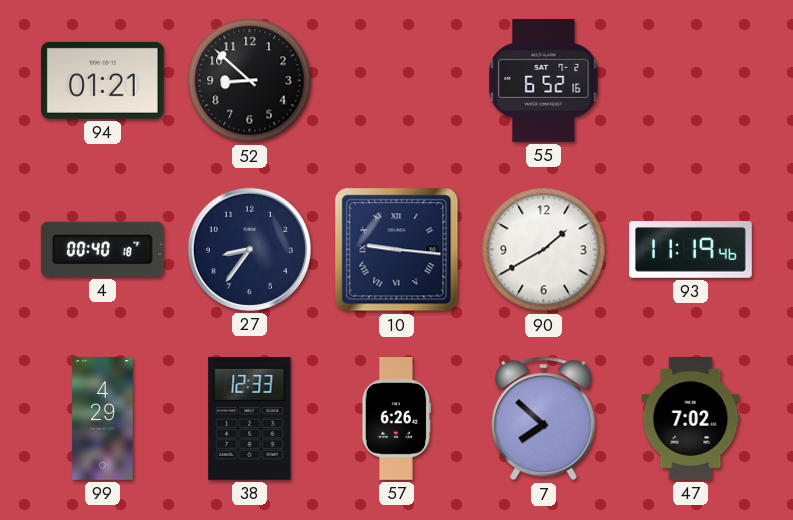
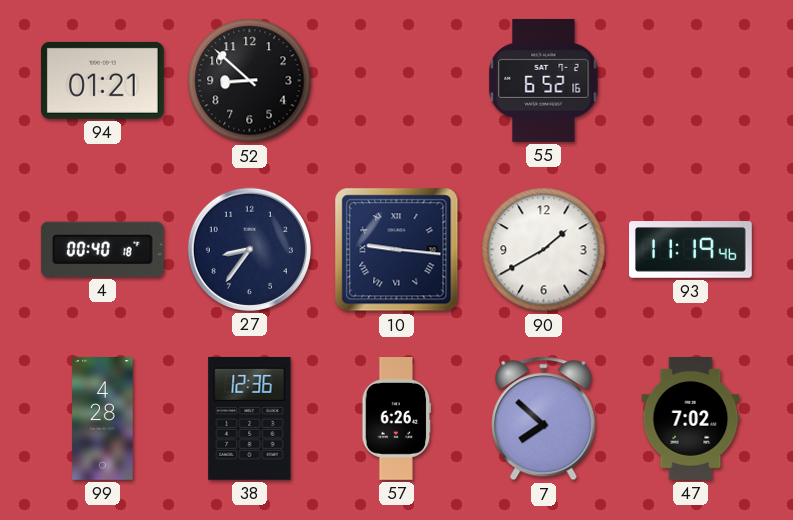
99: 4:29 -> 4:28 (103, 419)
38: 12:33 -> 12:36 (250, 418)
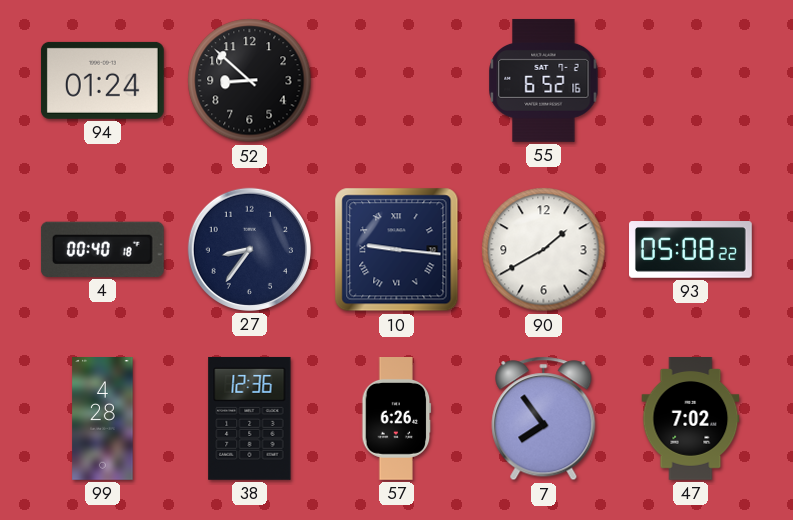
94: 01:21 -> 01:24 (102, 80)
93: 11:19 -> 05:08 (691, 250)
7: 7:52 -> 7:54 (544, 419)
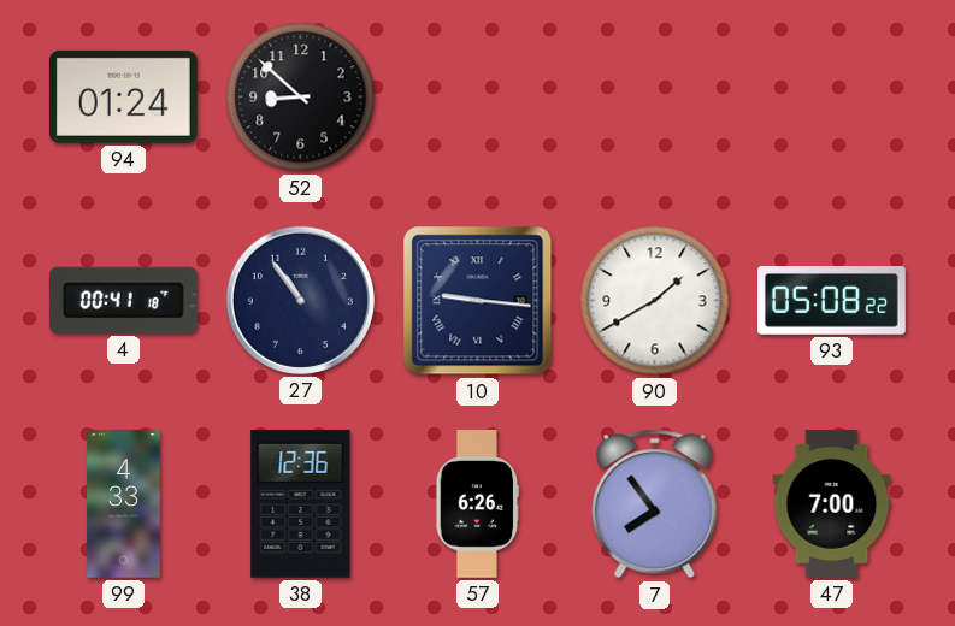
55: 6:52 -> none (544, 80)
4: 00:40 -> 00:41 (123, 300)
27: 8:36 -> 10:54 (300, 300)
99: 4:28 -> 4:33 (124, 504)
47: 7:02 -> 7:00 (832, 504)
